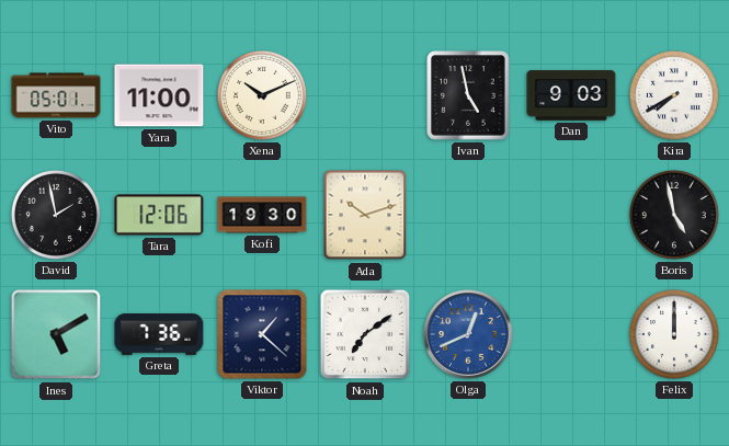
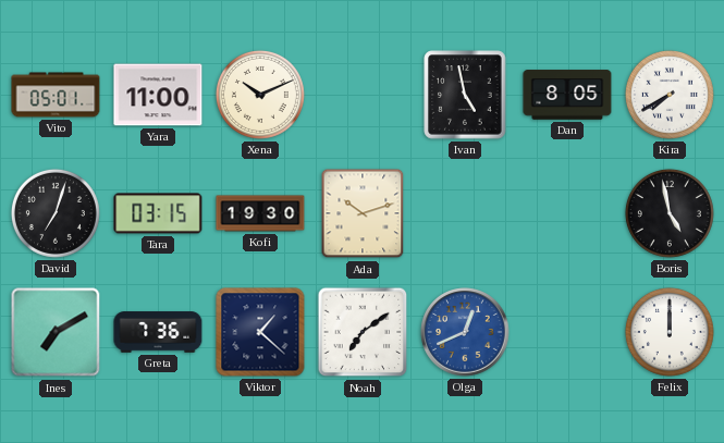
Dan: 9:03 -> 8:05 (567, 95)
David: 1:58 -> 7:03 (56, 213)
Tara: 12:06 -> 03:15 (158, 213)
Ines: 5:10 -> 7:10 (56, 332)
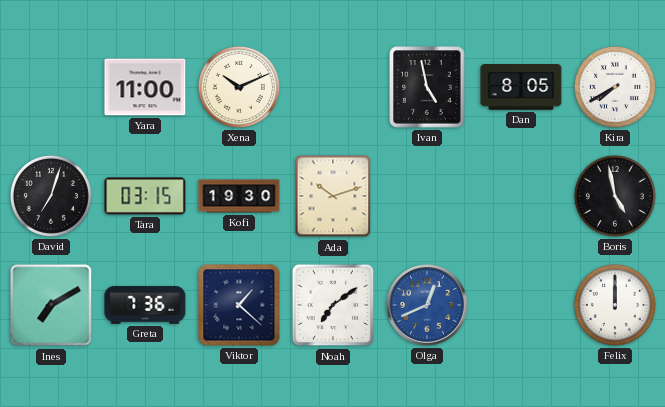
Vito: 05:01 -> none (56, 95)
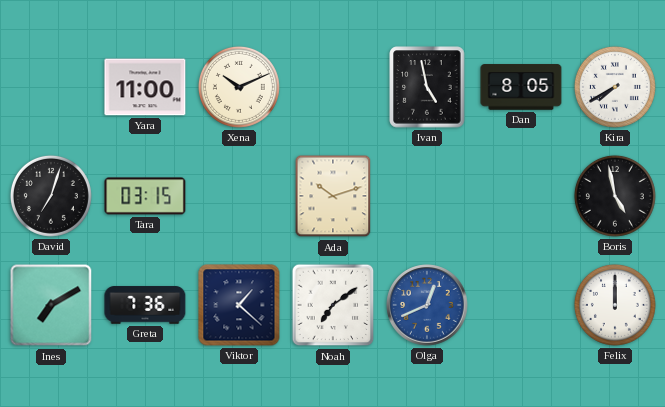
Kofi: 19:30 -> none (239, 196)
